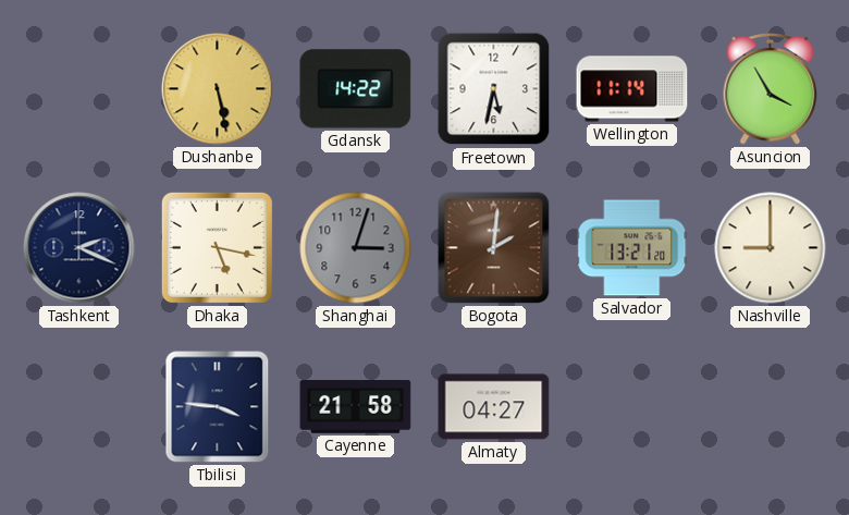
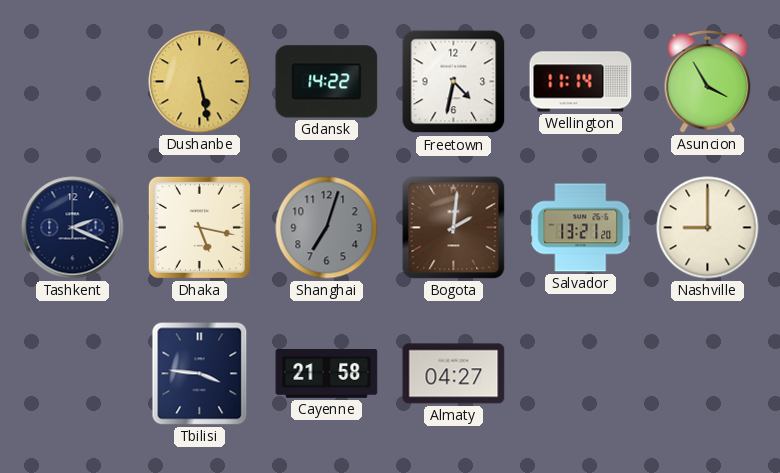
Freetown: 5:32 -> 4:32 (454, 82)
Shanghai: 3:03 -> 7:03 (327, 228)
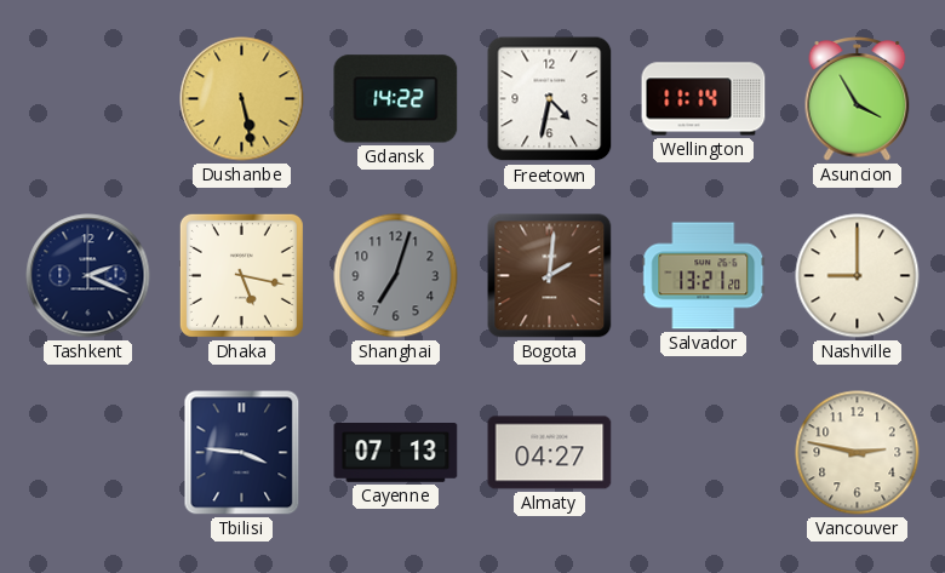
Cayenne: 21:58 -> 07:13 (396, 453)
Vancouver: none -> 2:47 (858, 453)
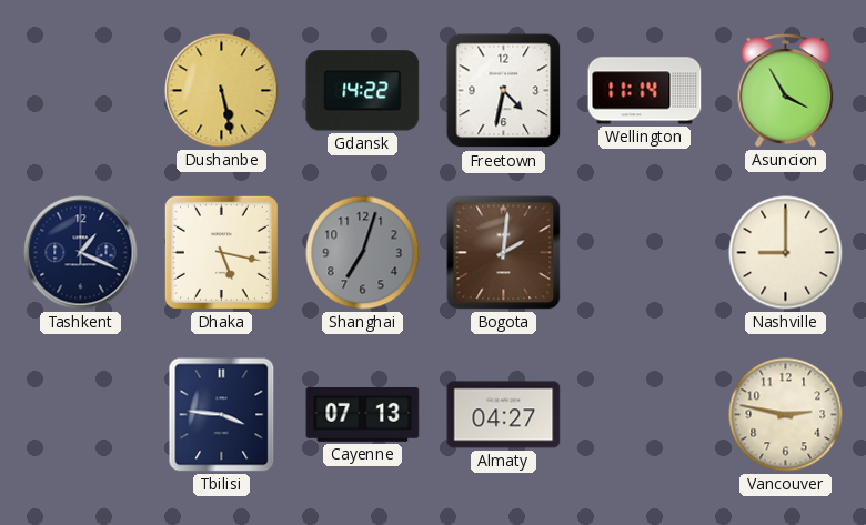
Tashkent: 2:19 -> 1:19 (81, 253)
Salvador: 13:21 -> none (704, 276)
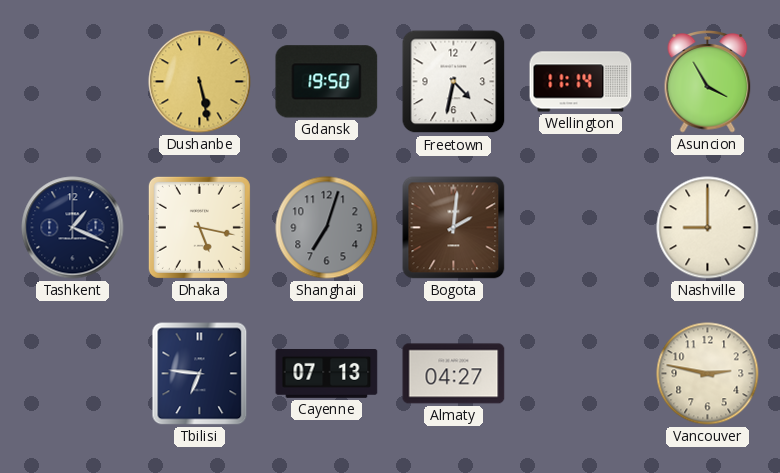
Gdansk: 14:22 -> 19:50 (327, 82)
Tbilisi: 3:46 -> 6:46 (200, 374)
